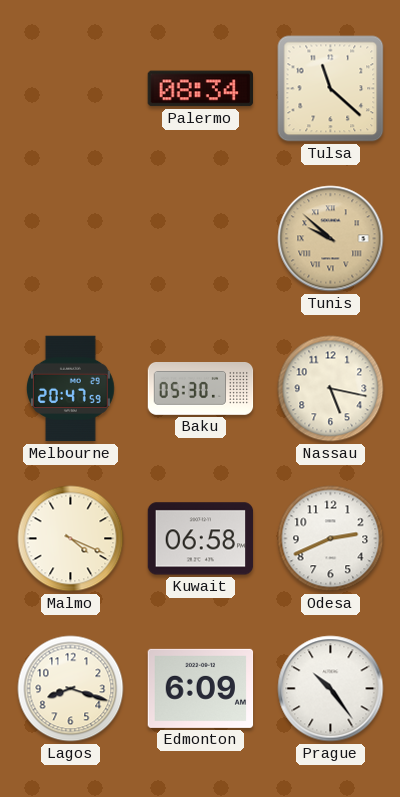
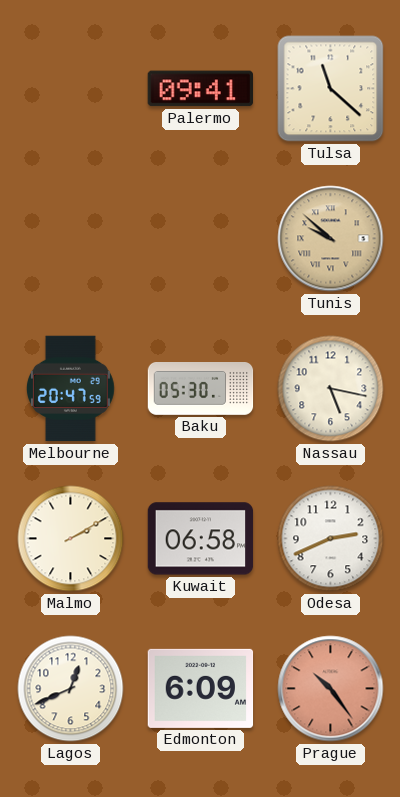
Palermo: 08:34 -> 09:41 (200, 89)
Malmo: 4:19 -> 2:10 (71, 539)
Lagos: 8:18 -> 12:41 (71, 689)
Prague dial: white -> salmon (331, 689)
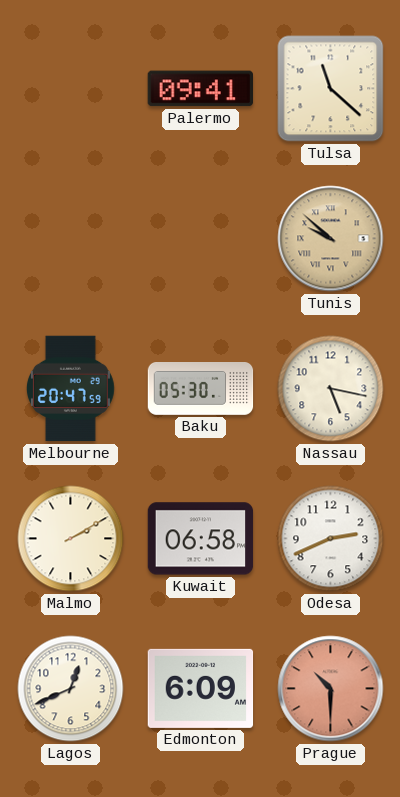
Prague: 10:24 -> 10:30 (331, 689)
